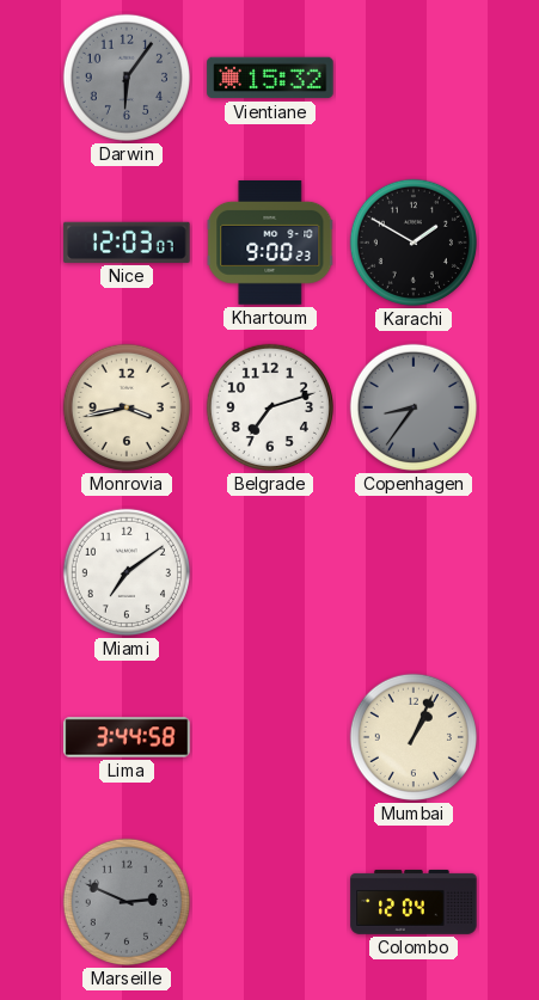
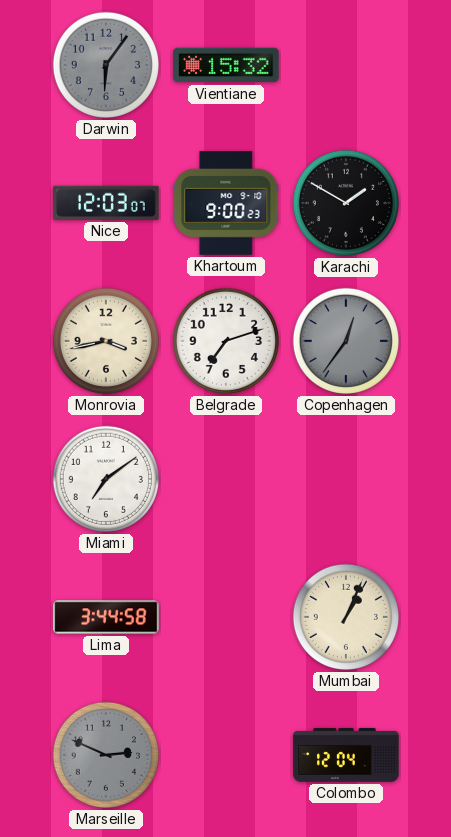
Copenhagen: 8:36 -> 12:36 (346, 341)
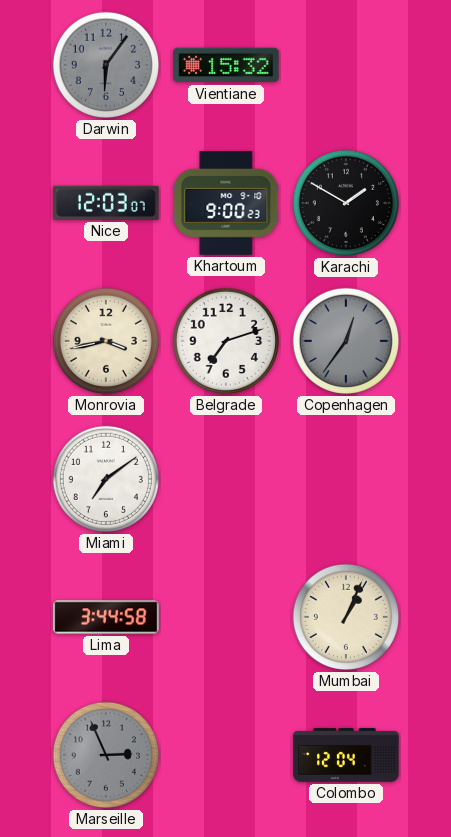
Marseille: 2:49 -> 2:56 (106, 755)
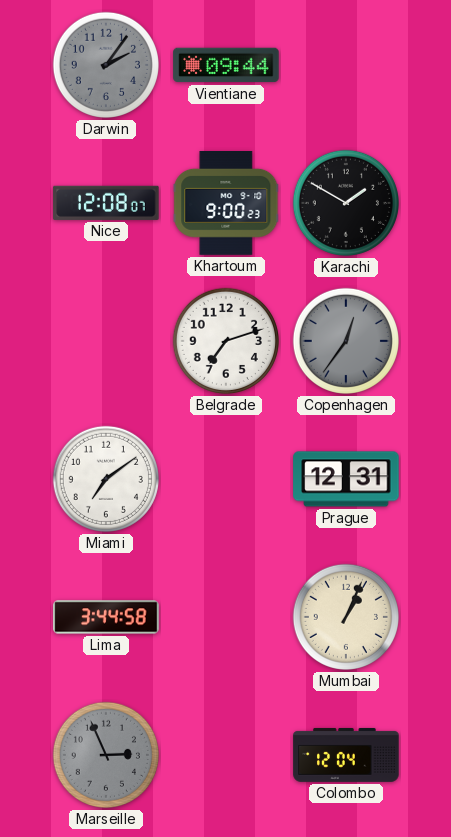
Darwin: 6:06 -> 2:06 (106, 65)
Vientiane: 15:32 -> 09:44 (226, 65)
Nice: 12:03 -> 12:08 (106, 203)
Monrovia: 3:43 -> none (106, 341)
Prague: none -> 12:31 (346, 479)
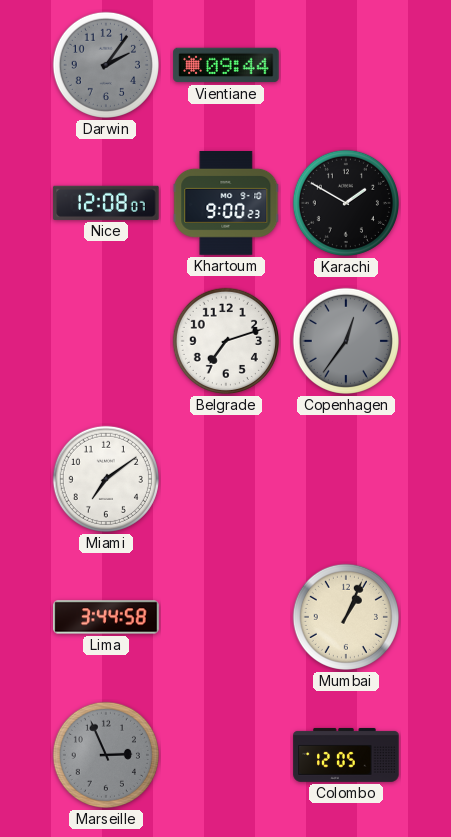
Prague: 12:31 -> none (346, 479)
Colombo: 12:04 -> 12:05 (346, 755)
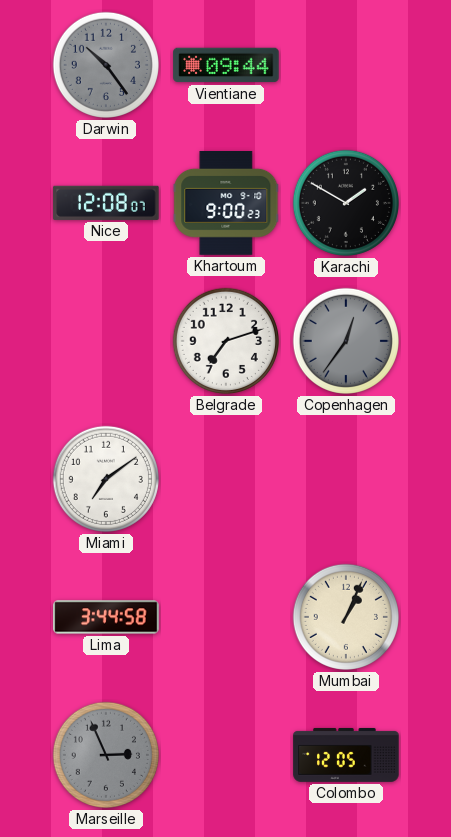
Darwin: 2:06 -> 10:24 (106, 65)
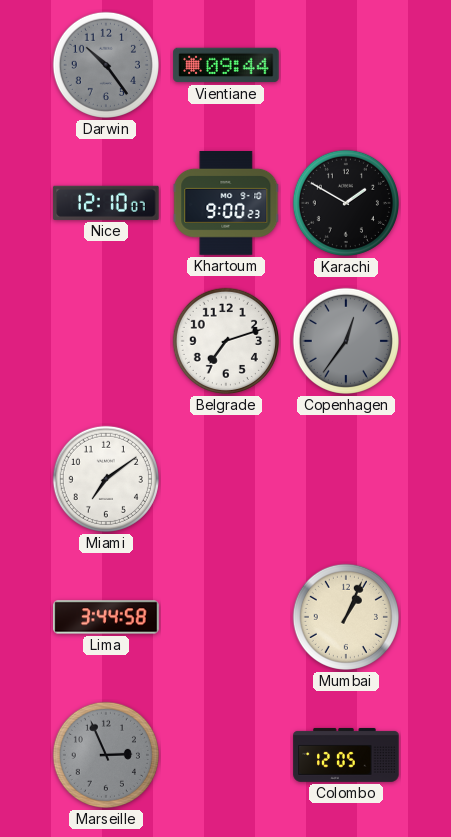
Nice: 12:08 -> 12:10 (106, 203)
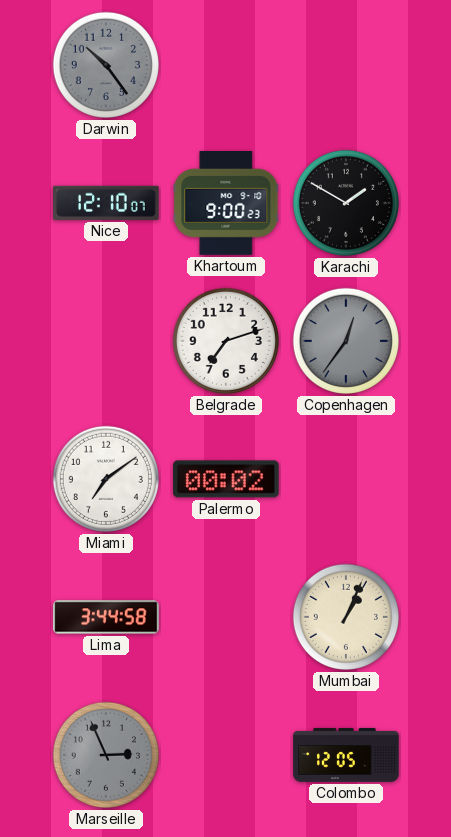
Vientiane: 09:44 -> none (226, 65)
Palermo: none -> 00:02 (226, 479)
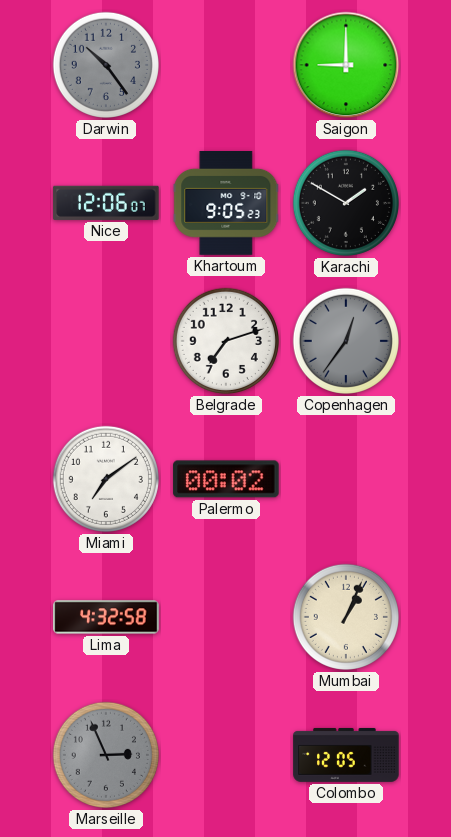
Saigon: none -> 9:00 (346, 65)
Nice: 12:10 -> 12:06 (106, 203)
Khartoum: 9:00 -> 9:05 (226, 204)
Lima: 3:44 -> 4:32 (106, 617)
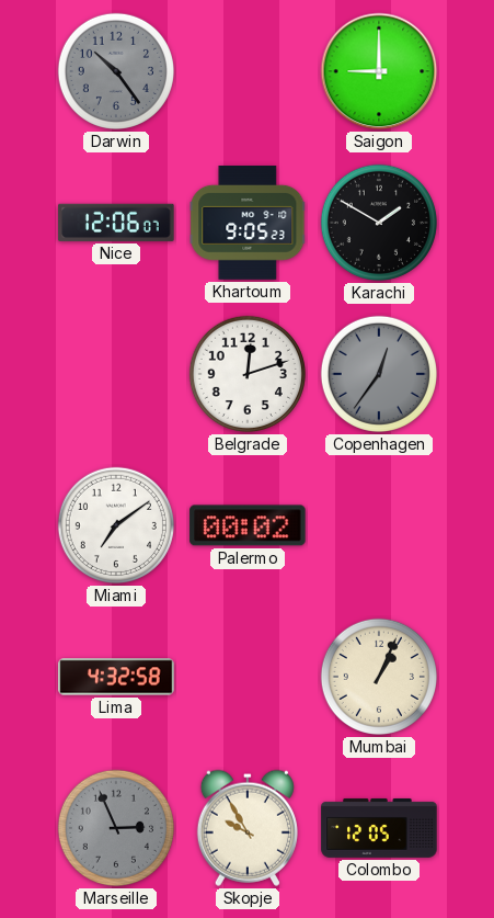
Belgrade: 7:12 -> 12:12 (248, 374)
Skopje: none -> 9:55 (248, 828)
